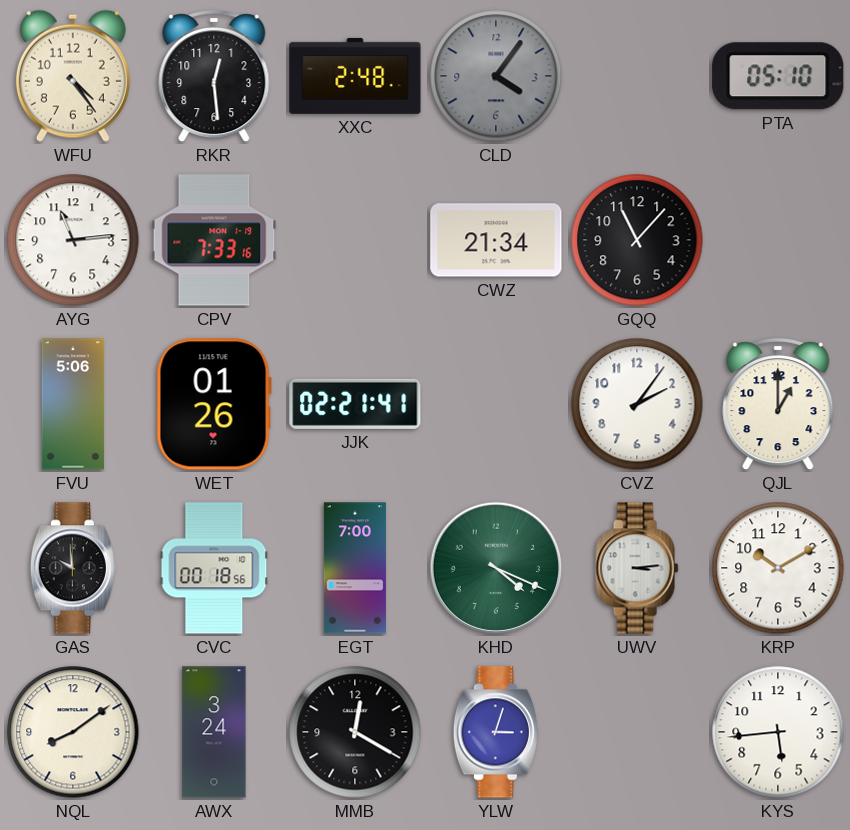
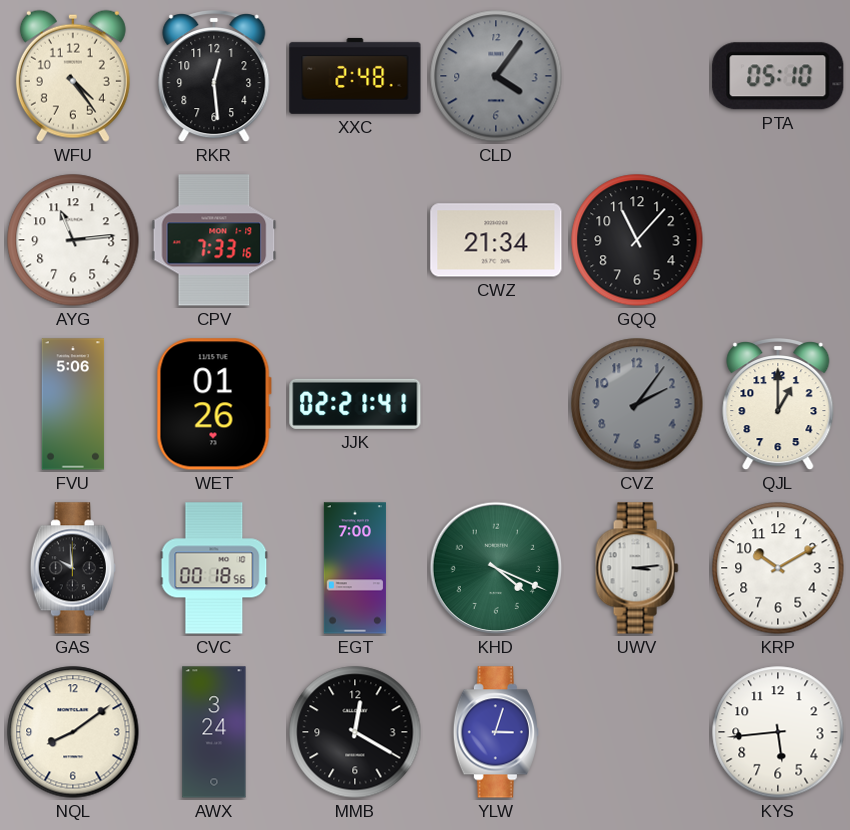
CVZ dial: white -> grey (637, 404)
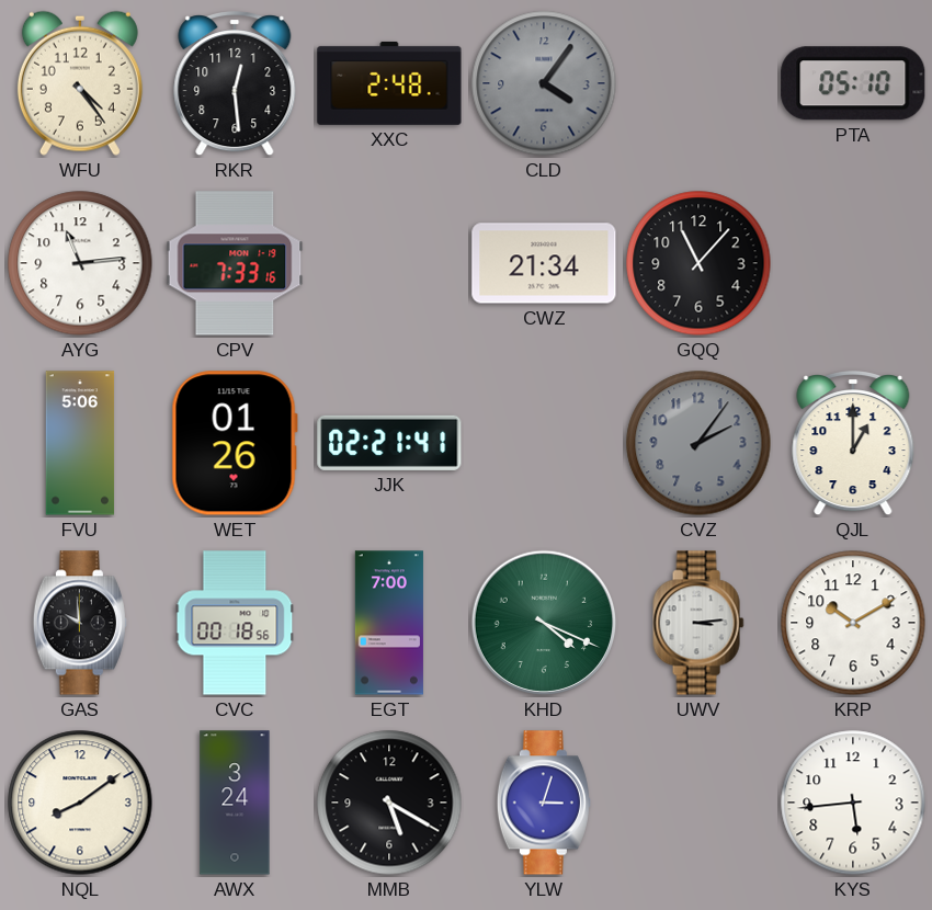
MMB: 12:20 -> 5:20 (389, 803)
